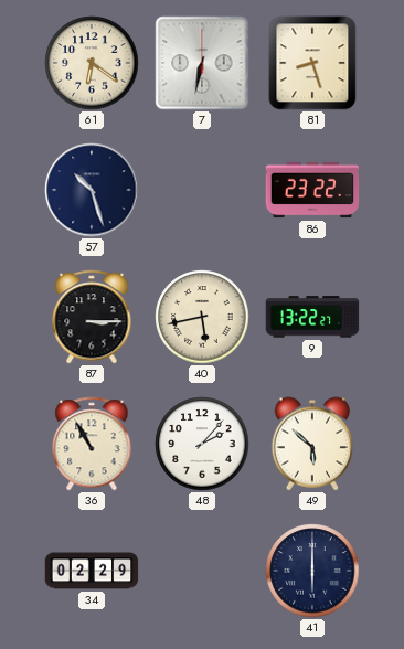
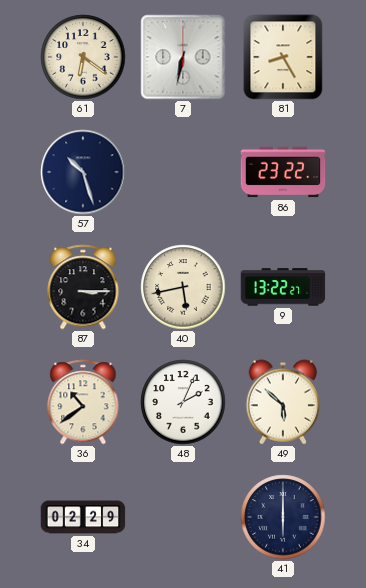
81: 8:27 -> 8:25 (283, 57)
36: 10:55 -> 10:39 (83, 402)
48: 2:07 -> 2:04 (183, 402)
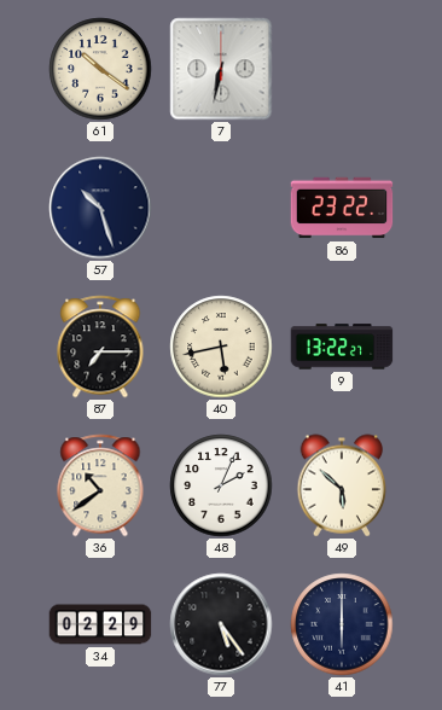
61: 6:21 -> 10:21 (100, 69)
81: 8:25 -> none (283, 57)
87: 3:15 -> 7:15 (100, 347)
77: none -> 5:24 (221, 624)
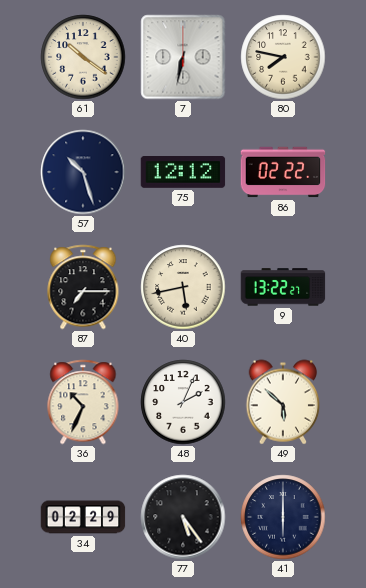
80: none -> 7:47 (283, 57)
75: none -> 12:12 (183, 173)
86: 23:22 -> 02:22 (283, 172)
36: 10:39 -> 10:34 (83, 402)
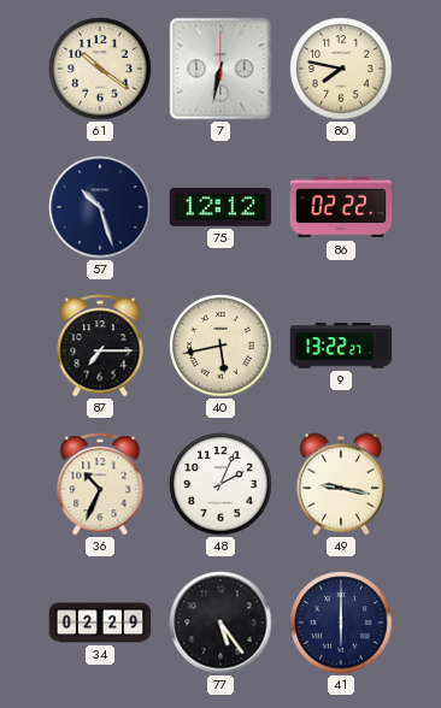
49: 5:52 -> 9:17 (341, 484)
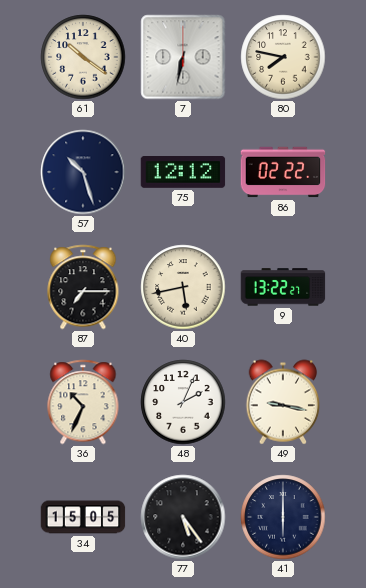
34: 02:29 -> 15:05 (83, 517)
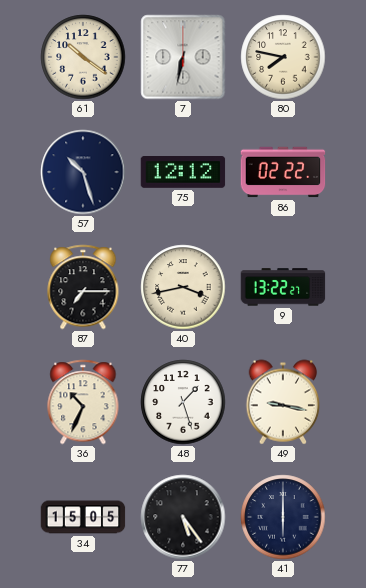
40: 5:43 -> 3:43 (183, 287)
48: 2:04 -> 1:27 (183, 402)
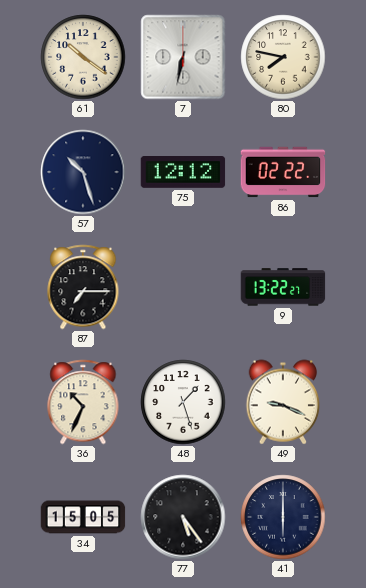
40: 3:43 -> none (183, 287)
49: 9:17 -> 9:19 (283, 402)
